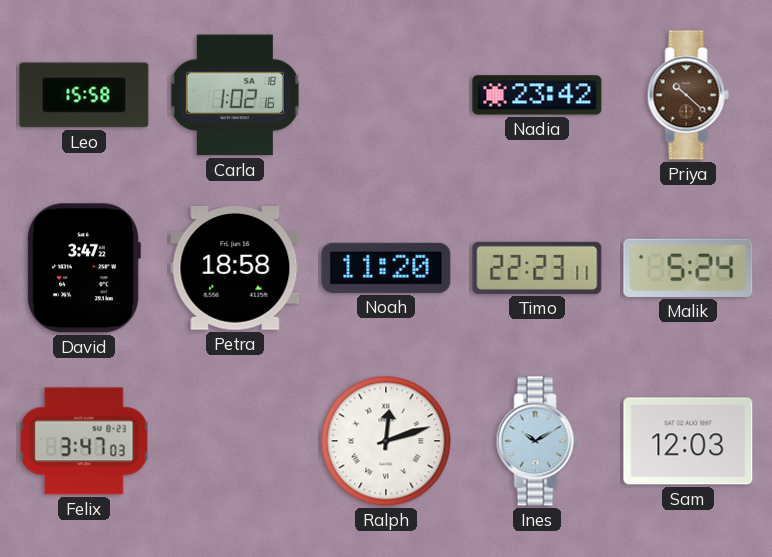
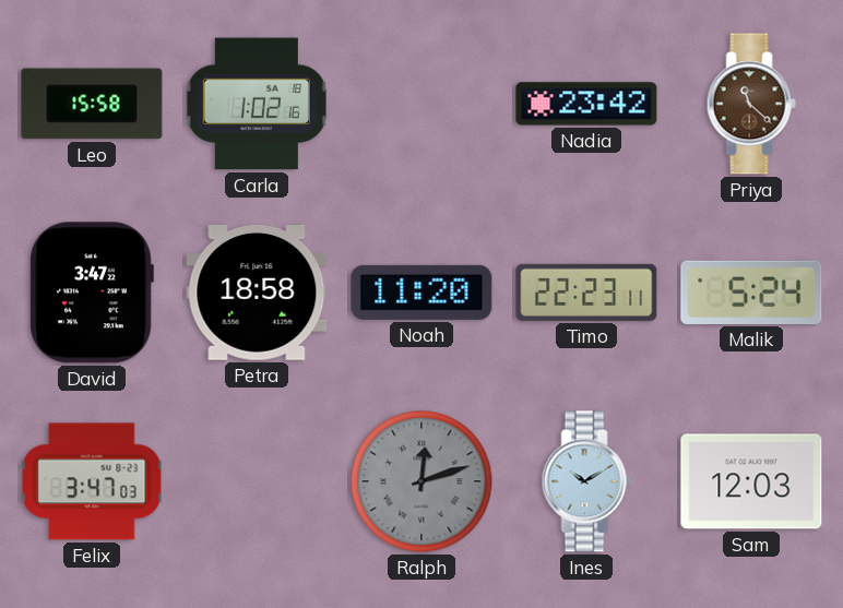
Priya: 10:22 -> 11:22 (751, 104)
Ralph dial: white -> grey (422, 481)
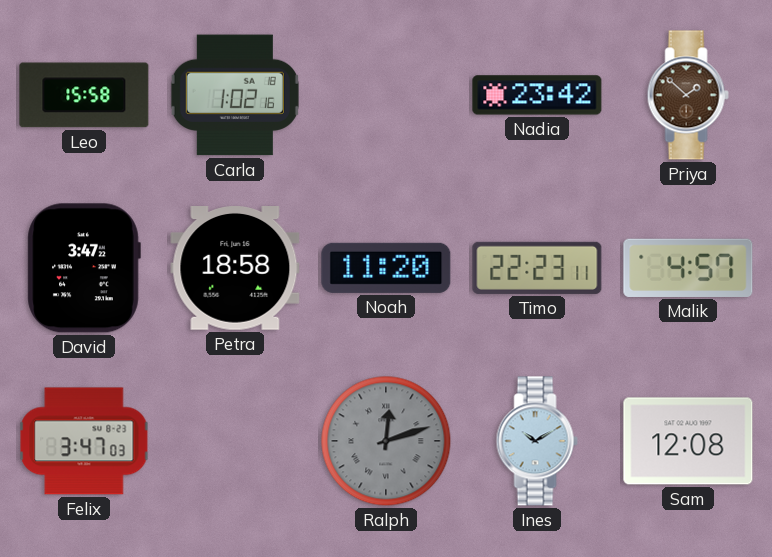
Priya: 11:22 -> 1:52 (688, 95)
Malik: 5:24 -> 4:57 (688, 268)
Sam: 12:03 -> 12:08 (688, 441)
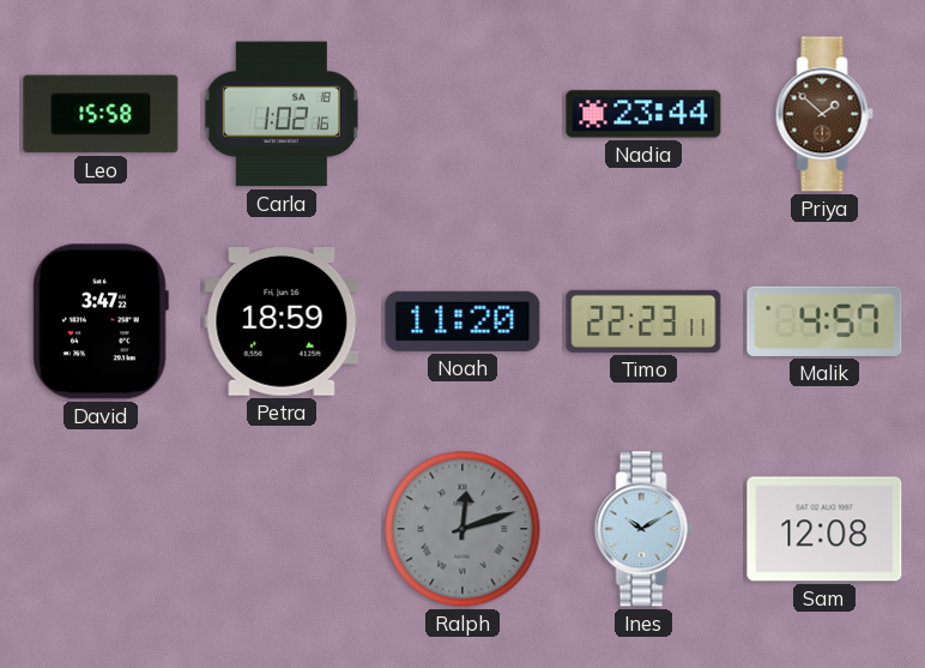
Nadia: 23:42 -> 23:44 (643, 114)
Petra: 18:58 -> 18:59 (282, 323)
Felix: 3:47 -> none (84, 441)
